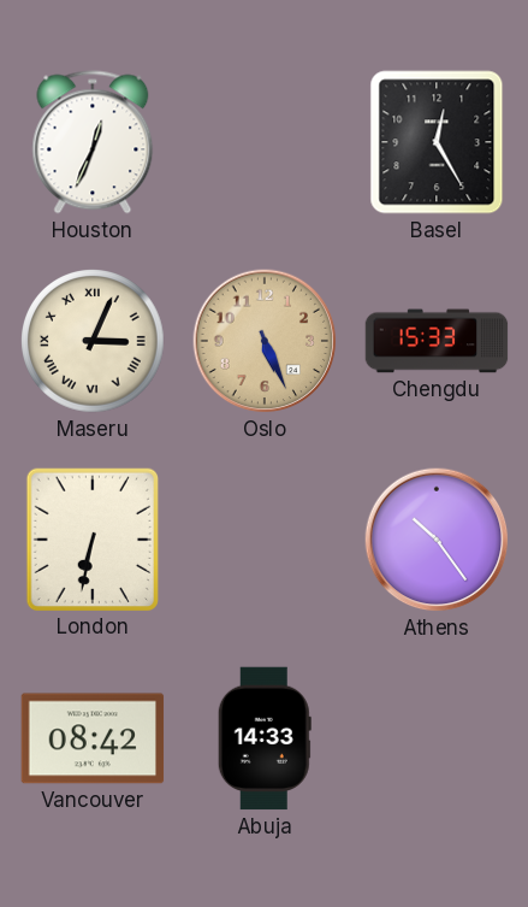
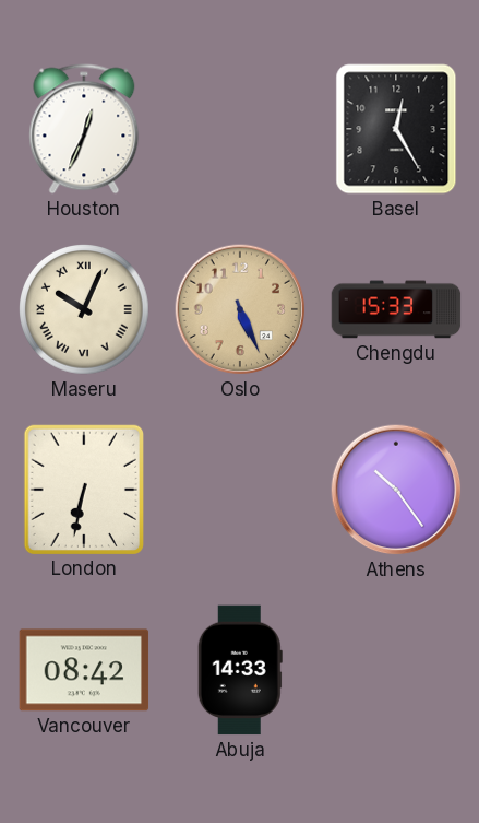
Maseru: 3:04 -> 10:04 (84, 309)
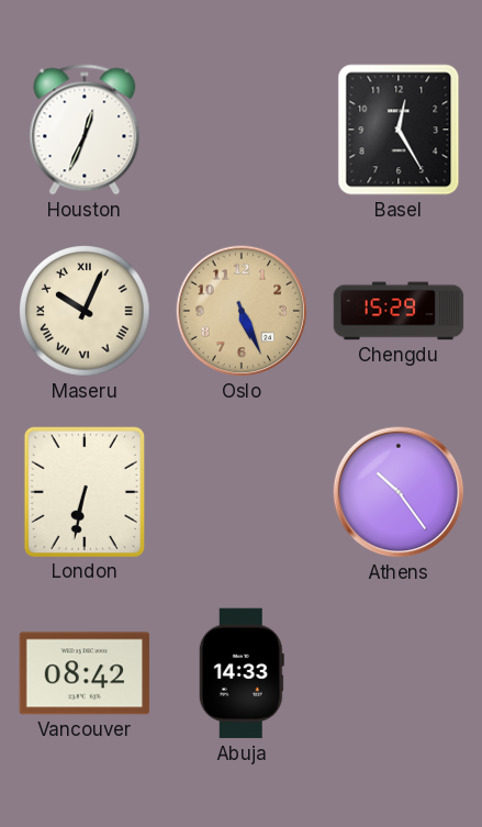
Chengdu: 15:33 -> 15:29 (399, 311)
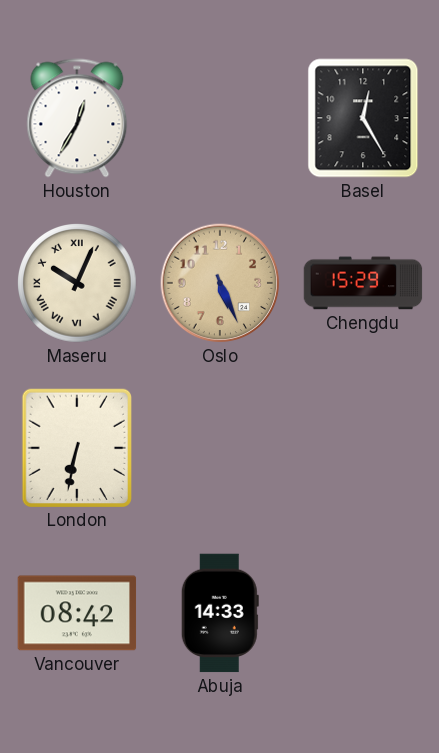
Houston: 12:34 -> 12:35 (77, 118)
Athens: 10:24 -> none (399, 492)
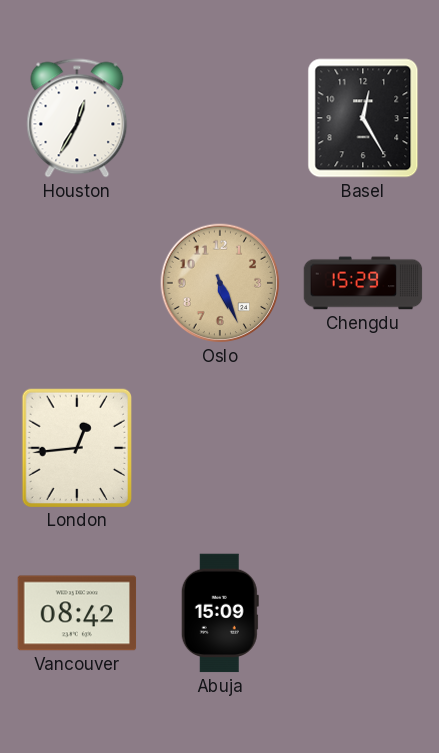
Maseru: 10:04 -> none (77, 283)
London: 6:32 -> 12:44 (76, 447)
Abuja: 14:33 -> 15:09 (220, 613)
